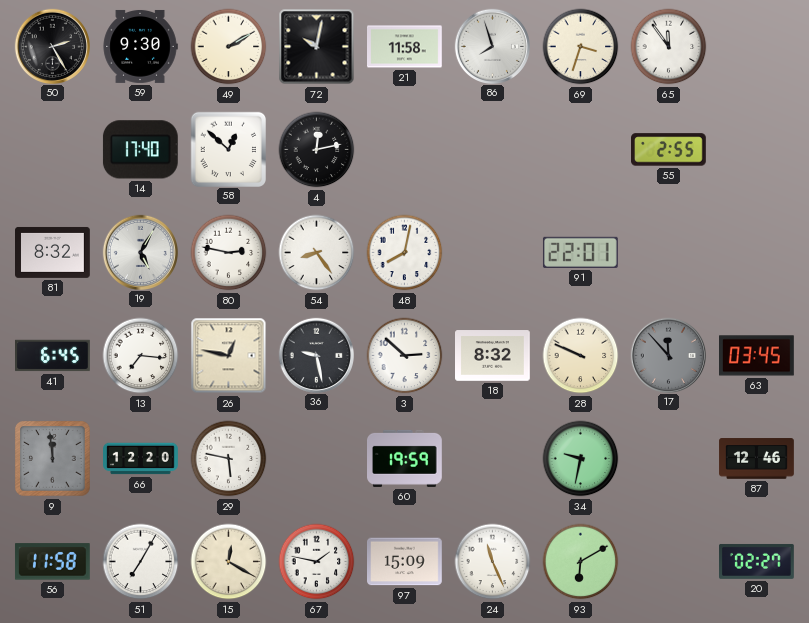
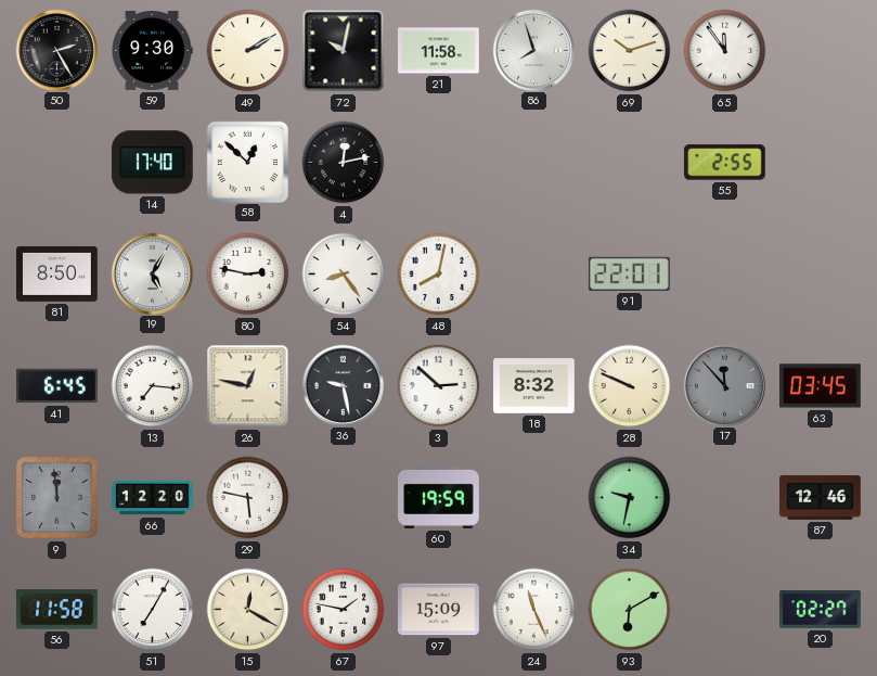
69: 3:33 -> 10:12 (630, 51)
81: 8:32 -> 8:50 (57, 273)
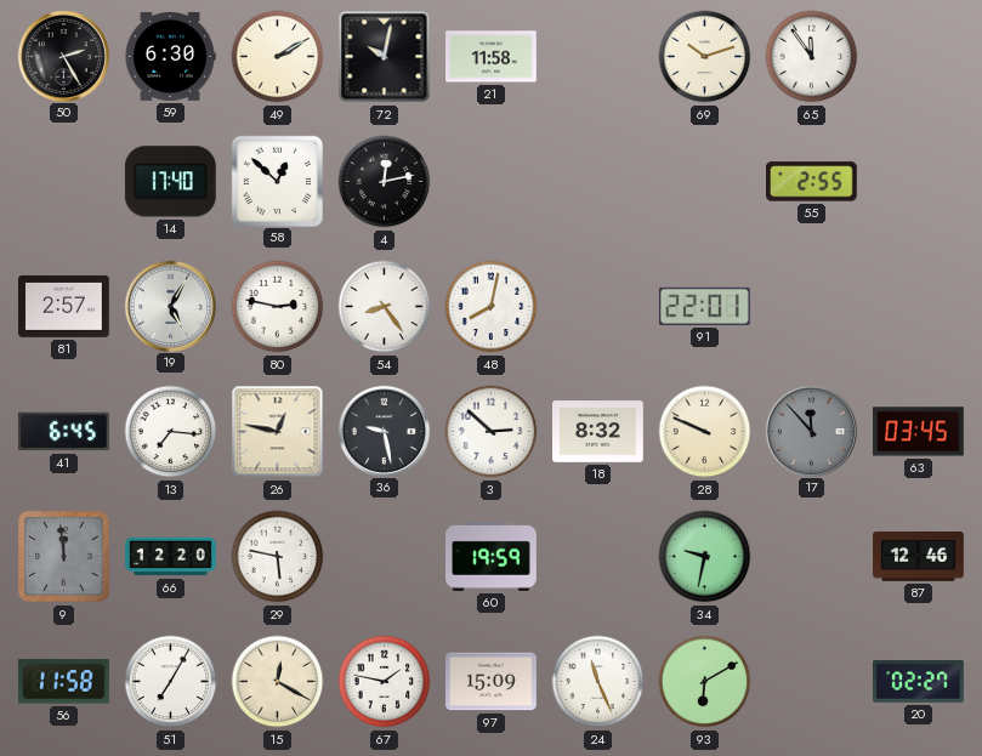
59: 9:30 -> 6:30 (170, 56)
86: 7:57 -> none (533, 50)
81: 8:50 -> 2:57 (64, 306)
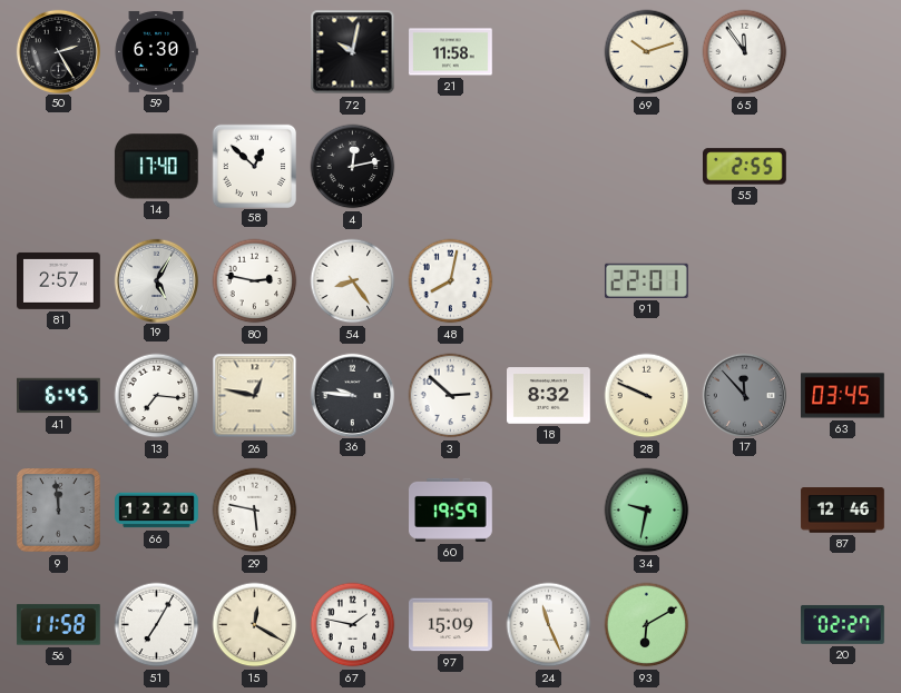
49: 2:10 -> none (278, 57)
36: 9:28 -> 9:46 (352, 395)
